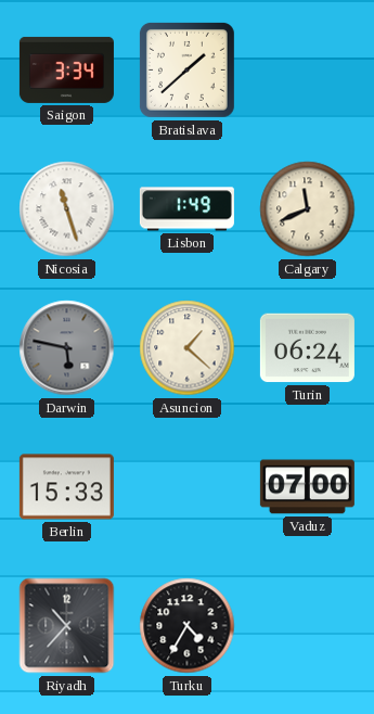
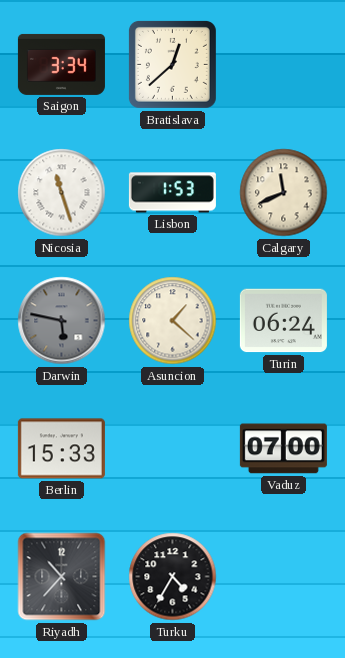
Bratislava: 1:38 -> 12:38 (172, 64)
Lisbon: 1:49 -> 1:53 (172, 193)
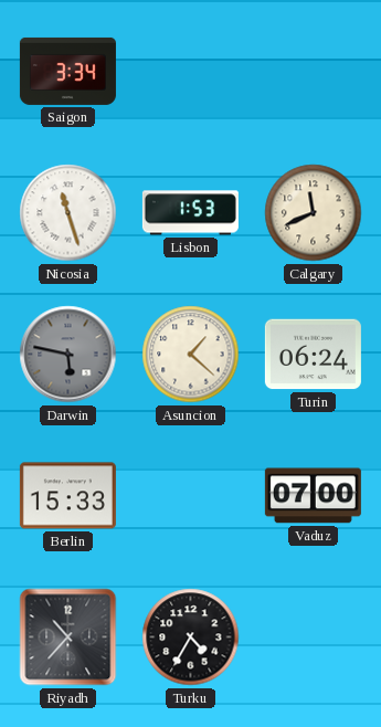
Bratislava: 12:38 -> none (172, 64)
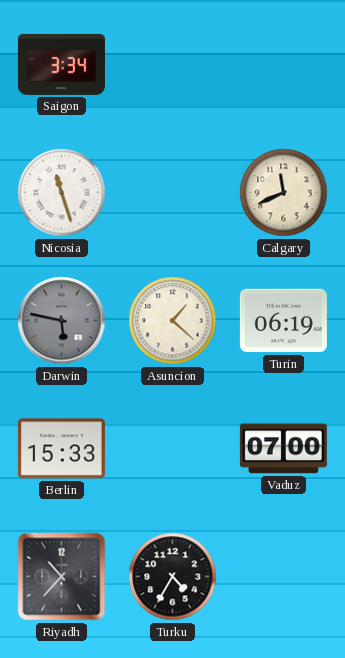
Lisbon: 1:53 -> none (190, 213)
Turin: 06:24 -> 06:19 (283, 321)
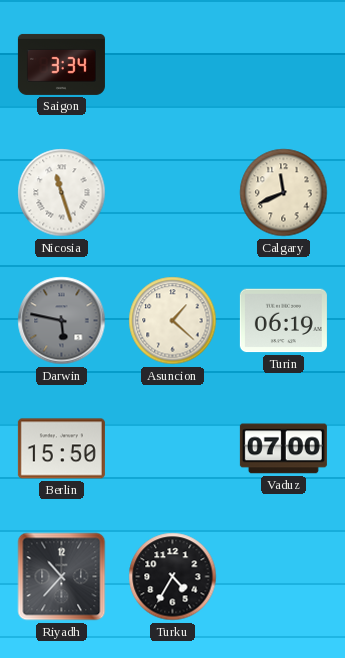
Berlin: 15:33 -> 15:50 (61, 449)
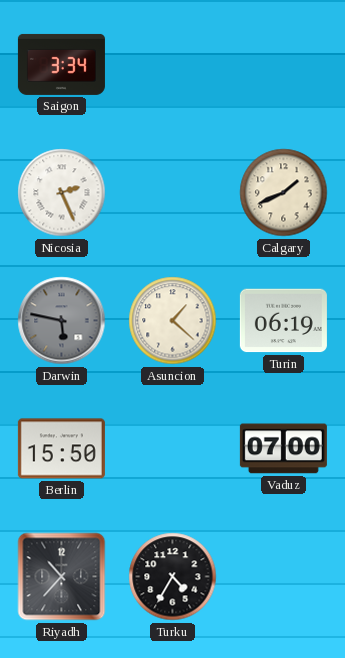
Nicosia: 11:27 -> 2:26 (62, 193)
Calgary: 11:41 -> 1:41 (284, 193)
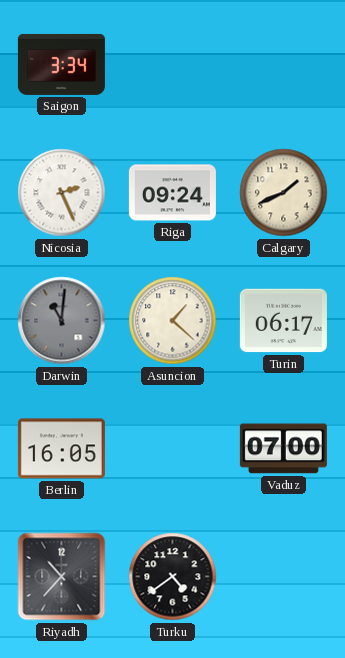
Riga: none -> 09:24 (172, 193)
Darwin: 5:47 -> 11:01 (62, 321)
Turin: 06:19 -> 06:17 (283, 321)
Berlin: 15:50 -> 16:05 (61, 449)
Turku: 4:35 -> 4:39 (173, 577)
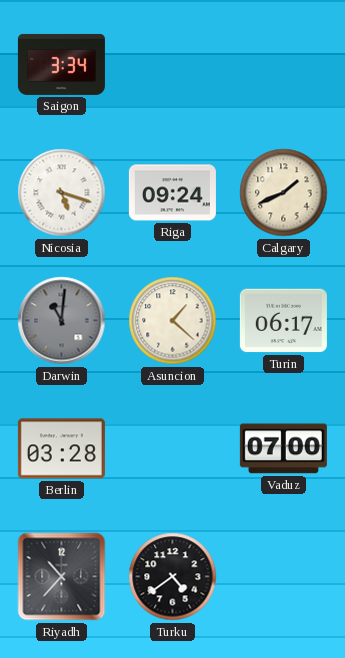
Nicosia: 2:26 -> 5:18 (62, 193)
Berlin: 16:05 -> 03:28 (61, 449)
